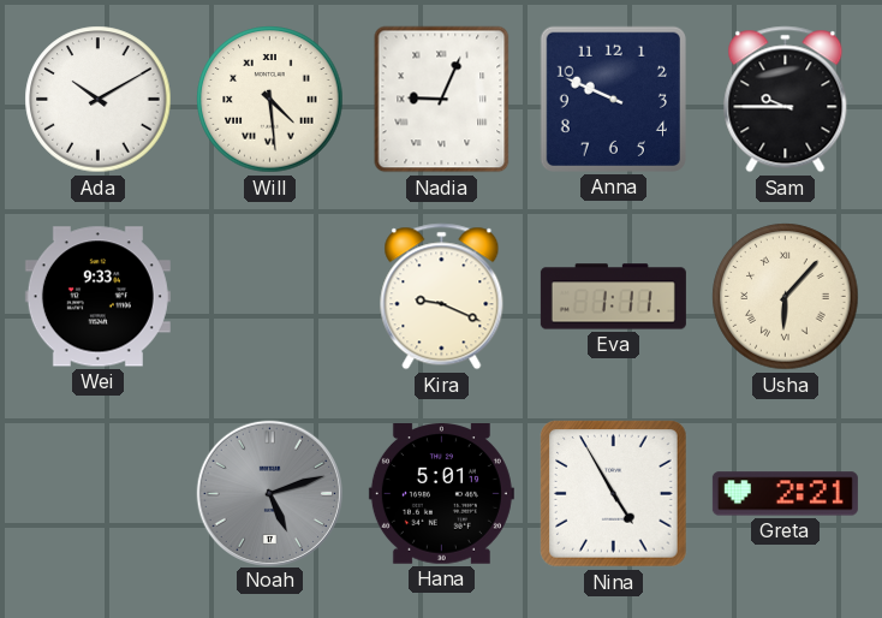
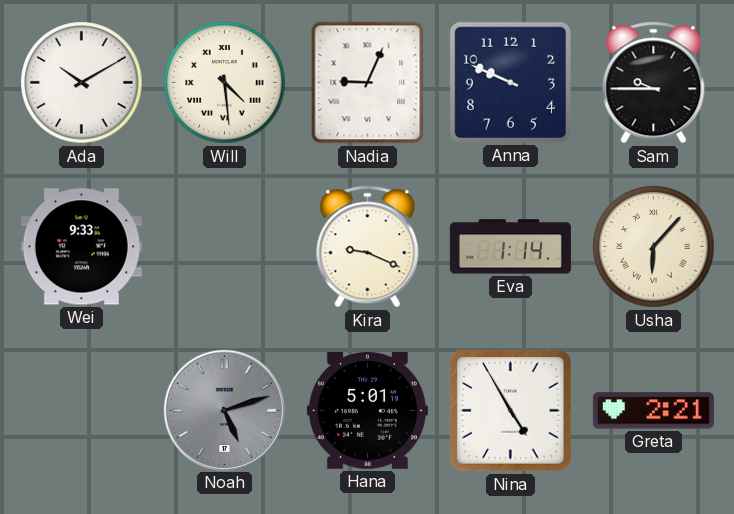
Eva: 1:11 -> 1:14 (510, 247)
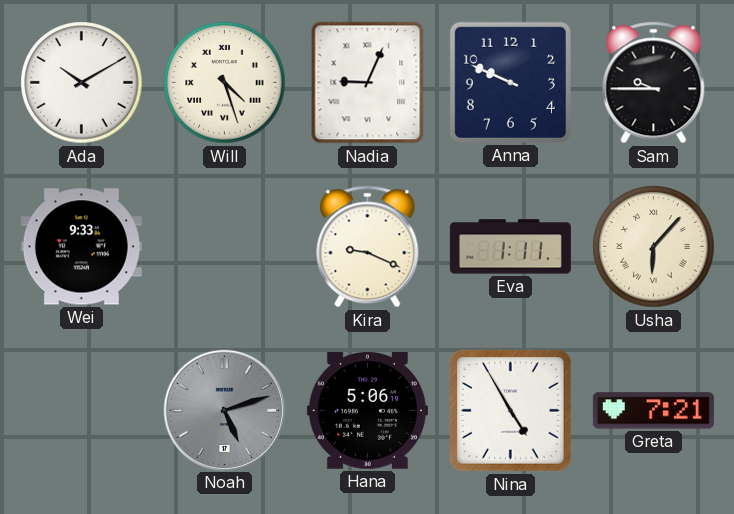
Will: 4:29 -> 4:27 (225, 83)
Eva: 1:14 -> 1:11 (510, 247)
Hana: 5:01 -> 5:06 (367, 411)
Greta: 2:21 -> 7:21 (653, 411)
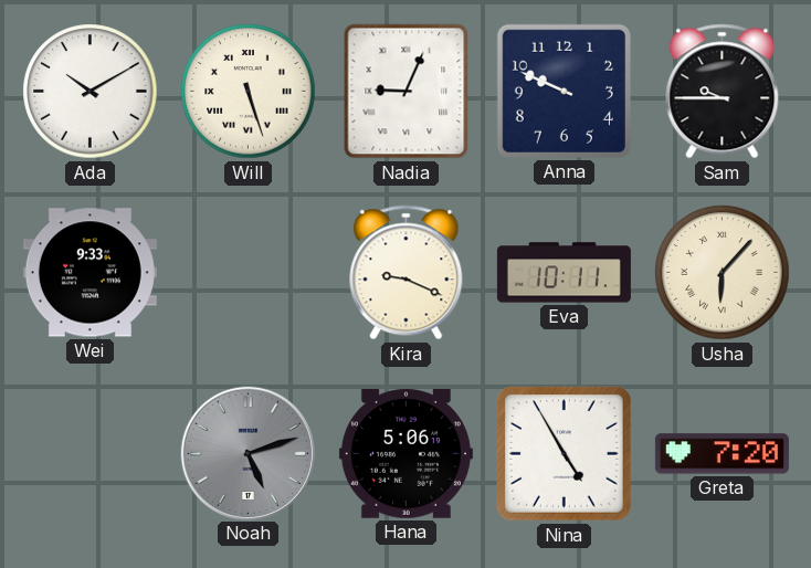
Will: 4:27 -> 5:27 (249, 92)
Eva: 1:11 -> 10:11 (564, 273)
Greta: 7:21 -> 7:20 (722, 454)
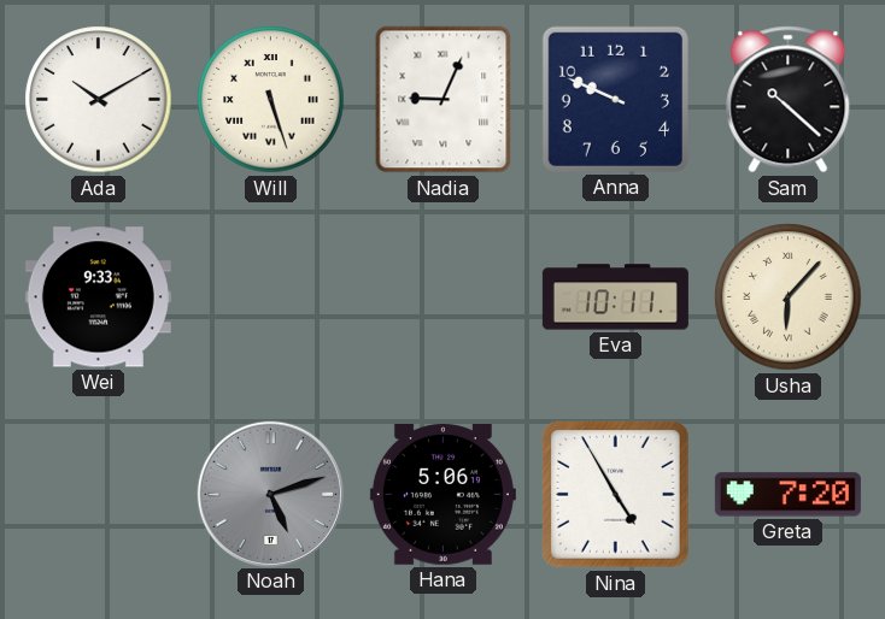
Sam: 9:45 -> 10:22 (789, 100)
Kira: 9:19 -> none (407, 273)
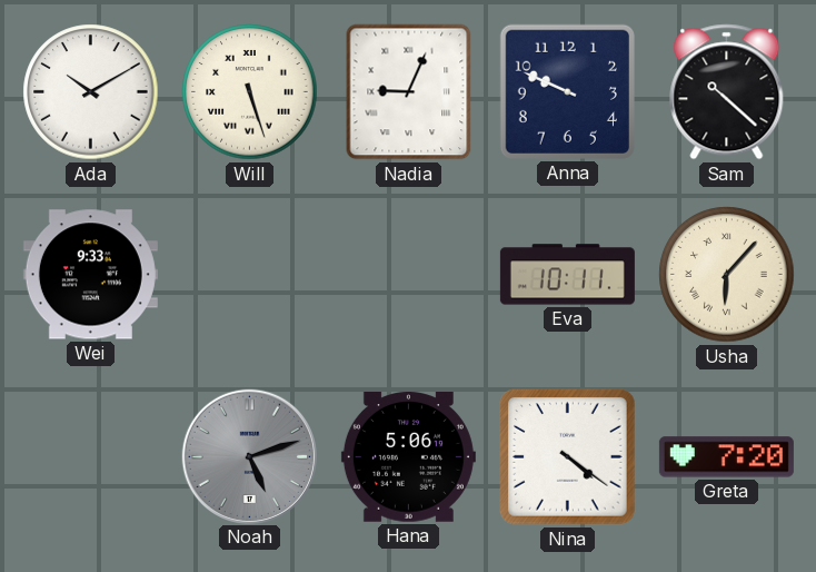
Nina: 4:55 -> 4:21 (568, 457)
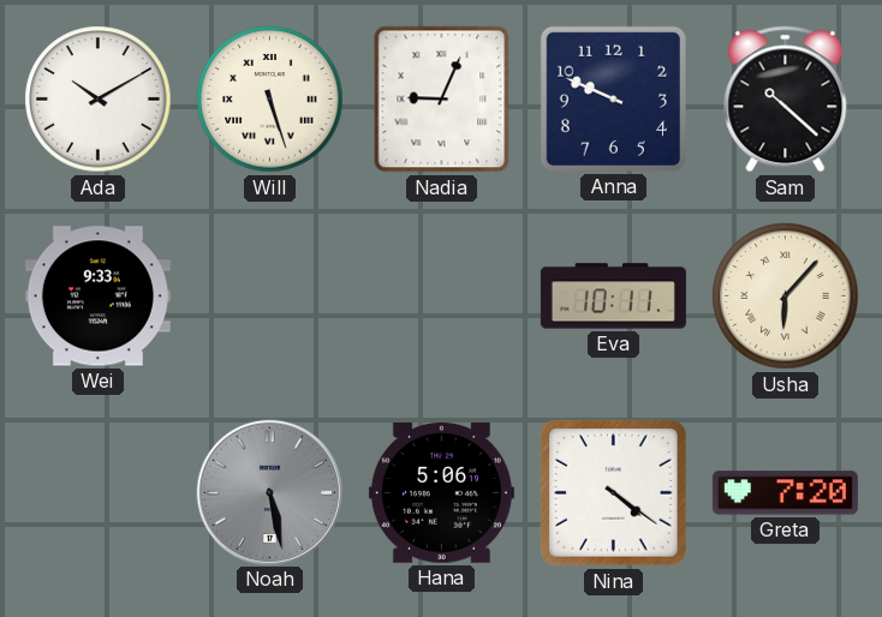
Noah: 5:12 -> 5:28 (269, 492)
